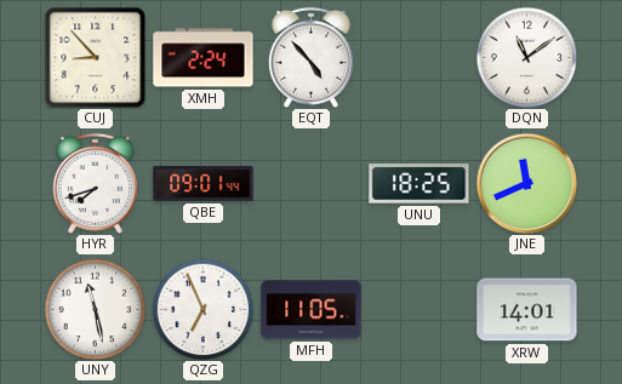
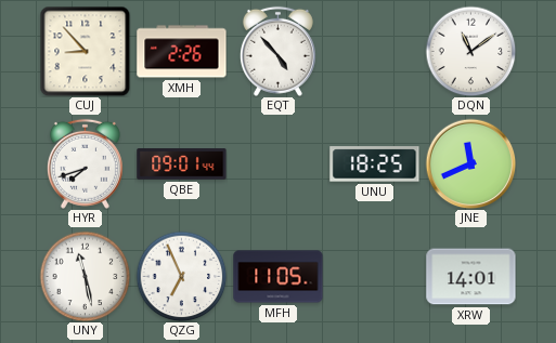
XMH: 2:24 -> 2:26 (182, 52)
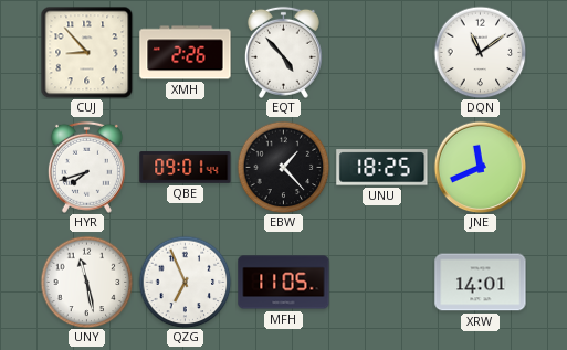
EBW: none -> 1:23 (283, 167)
